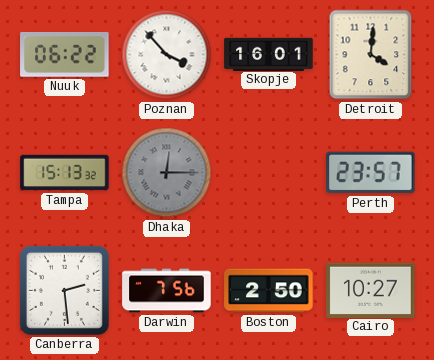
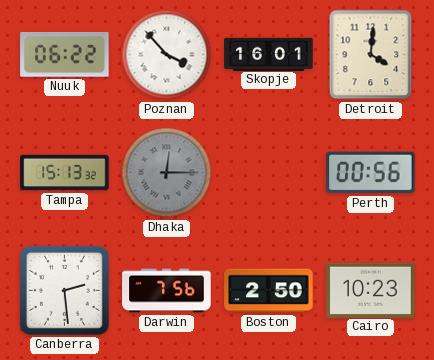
Perth: 23:57 -> 00:56 (371, 173)
Cairo: 10:27 -> 10:23 (371, 290)
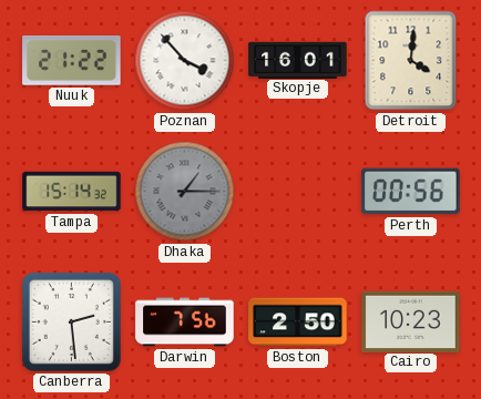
Nuuk: 06:22 -> 21:22 (72, 61)
Tampa: 15:13 -> 15:14 (72, 192)
Dhaka: 12:15 -> 1:15 (185, 192)
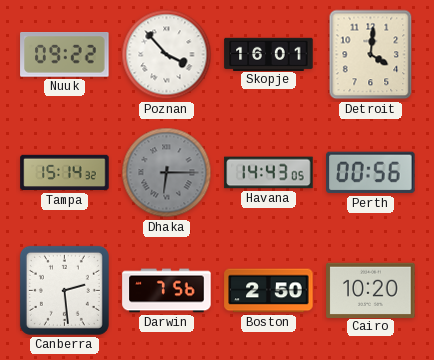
Nuuk: 21:22 -> 09:22 (65, 55)
Dhaka: 1:15 -> 6:15 (167, 173)
Havana: none -> 14:43 (269, 173)
Cairo: 10:23 -> 10:20 (371, 290)
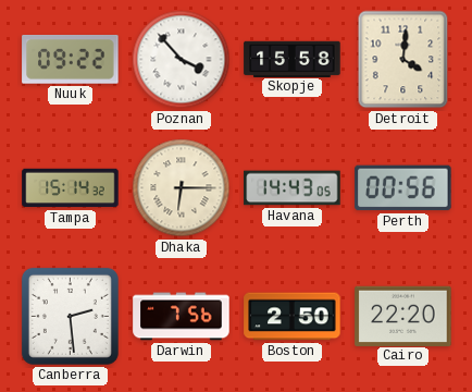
Skopje: 16:01 -> 15:58 (293, 59)
Dhaka dial: grey -> cream (182, 188)
Cairo: 10:20 -> 22:20 (403, 316)
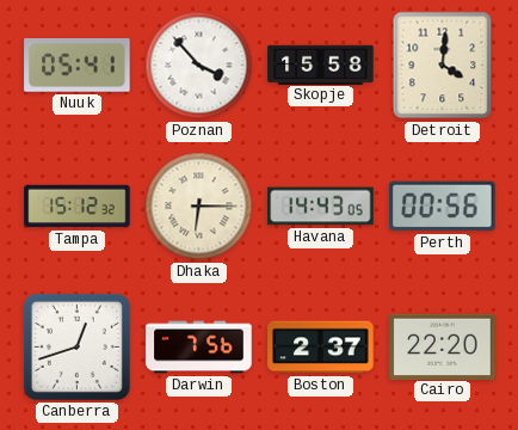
Nuuk: 09:22 -> 05:41 (78, 66)
Tampa: 15:14 -> 15:12 (78, 207)
Canberra: 2:29 -> 12:42 (76, 346)
Boston: 2:50 -> 2:37 (321, 348)
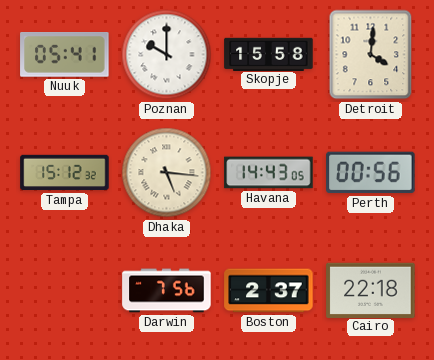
Poznan: 3:53 -> 10:00 (167, 55)
Dhaka: 6:15 -> 5:16 (167, 173)
Canberra: 12:42 -> none (76, 346)
Cairo: 22:20 -> 22:18 (371, 290)
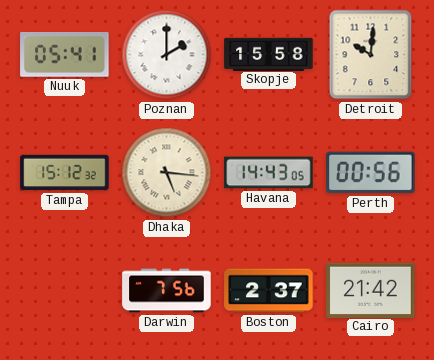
Poznan: 10:00 -> 2:00 (167, 55)
Detroit: 4:01 -> 10:01 (371, 55)
Cairo: 22:18 -> 21:42 (371, 290)
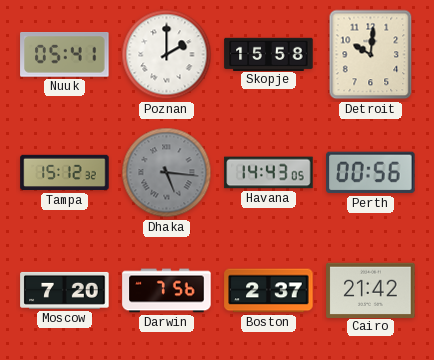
Dhaka dial: cream -> grey (167, 173)
Moscow: none -> 7:20 (65, 290)
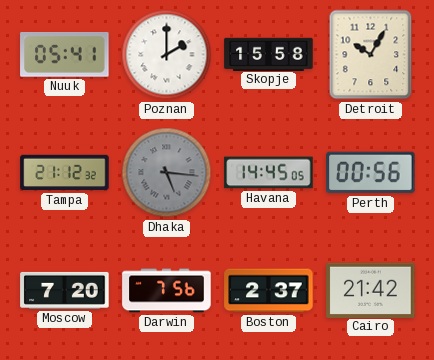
Detroit: 10:01 -> 10:05 (371, 55)
Tampa: 15:12 -> 21:12 (65, 173)
Havana: 14:43 -> 14:45 (269, 173)
